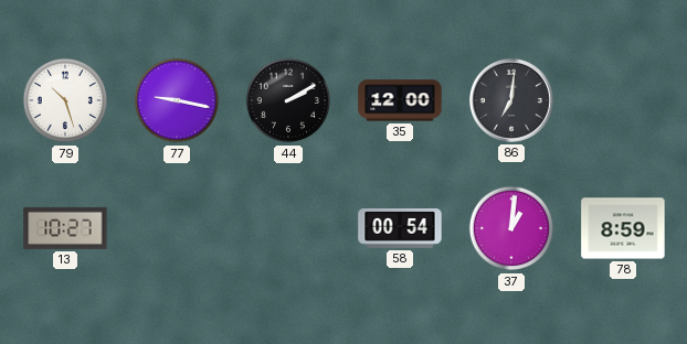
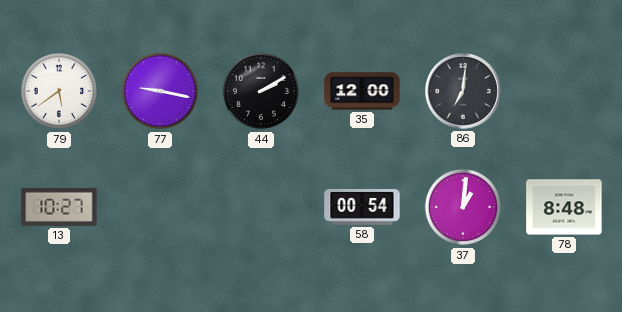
79: 10:27 -> 5:39 (59, 91)
78: 8:59 -> 8:48 (564, 207)
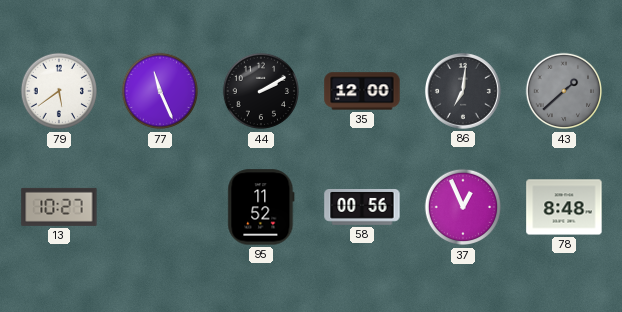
77: 9:17 -> 11:26 (160, 91)
43: none -> 1:38 (564, 91)
95: none -> 11:52 (261, 207)
58: 00:54 -> 00:56 (362, 208)
37: 1:01 -> 12:56 (463, 207)
